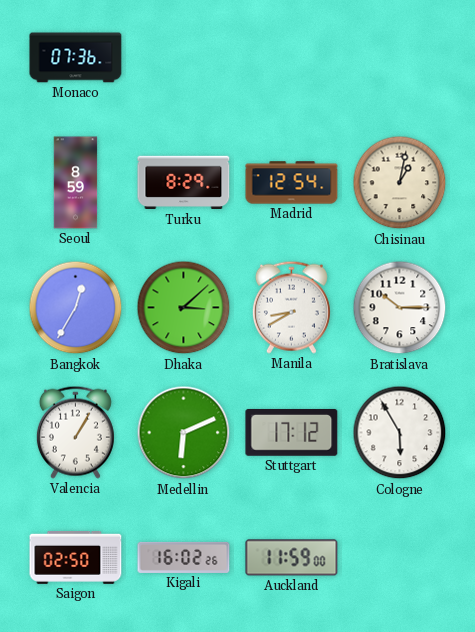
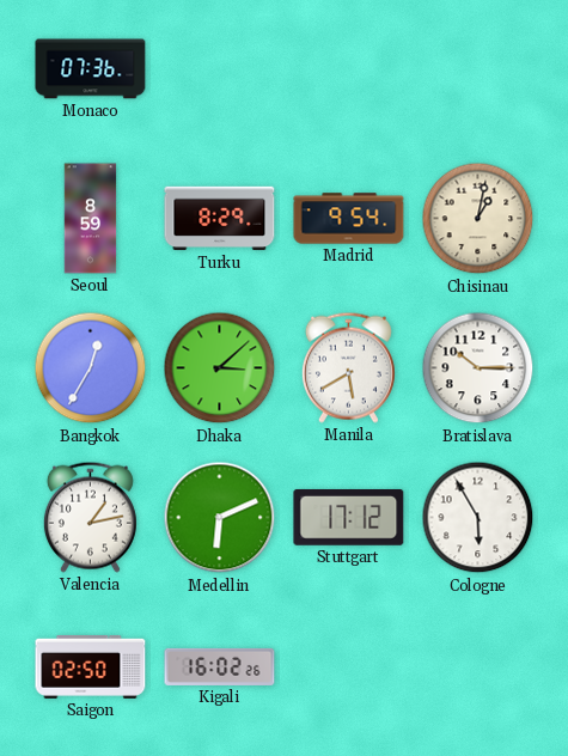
Madrid: 12:54 -> 9:54 (349, 219)
Manila: 8:40 -> 5:40 (348, 367)
Valencia: 1:05 -> 1:13 (90, 517)
Auckland: 11:59 -> none (292, 558)
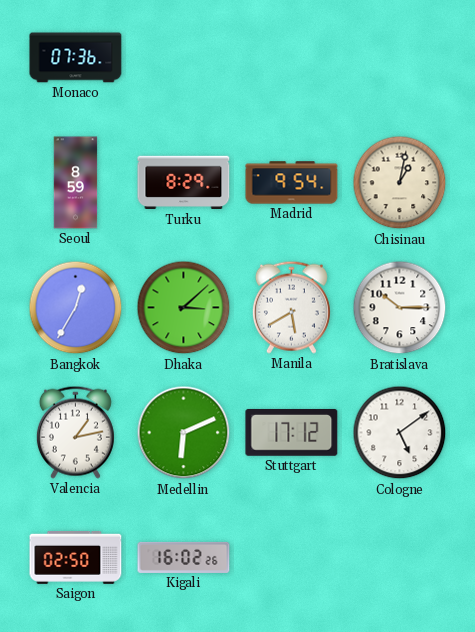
Cologne: 5:55 -> 5:09 (400, 433)
